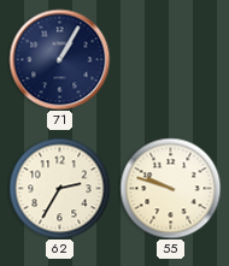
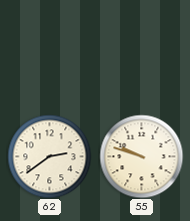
71: 1:05 -> none (59, 59)
62: 2:35 -> 2:39 (49, 156)
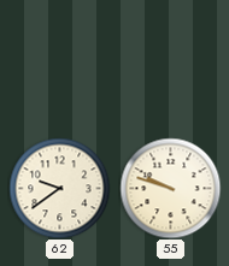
62: 2:39 -> 9:39 (59, 188)
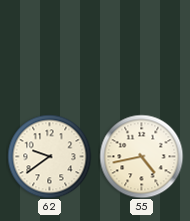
55: 9:48 -> 4:43 (141, 156)
